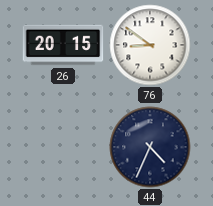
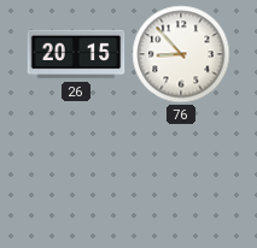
76: 8:51 -> 8:53 (181, 54)
44: 4:34 -> none (150, 147)
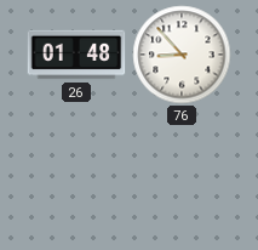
26: 20:15 -> 01:48 (76, 55)
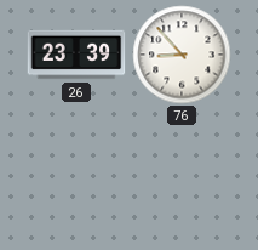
26: 01:48 -> 23:39 (76, 55)
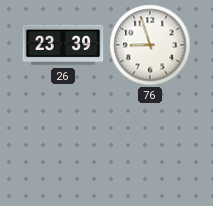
76: 8:53 -> 8:57 (150, 45)
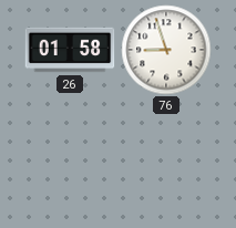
26: 23:39 -> 01:58 (70, 50)
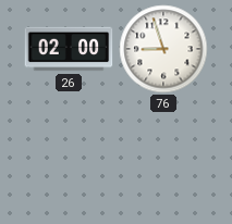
26: 01:58 -> 02:00 (69, 49)
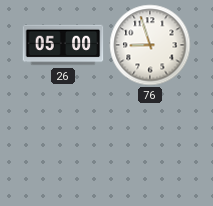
26: 02:00 -> 05:00 (63, 45)
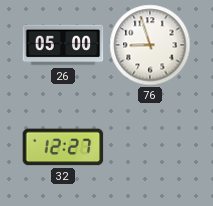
32: none -> 12:27 (63, 147)
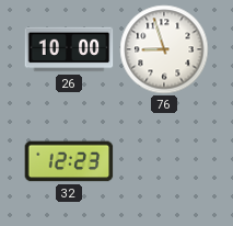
26: 05:00 -> 10:00 (69, 49)
32: 12:27 -> 12:23 (69, 161)
